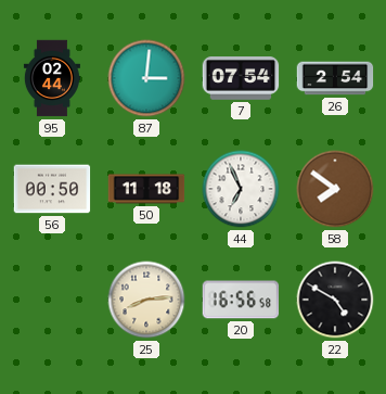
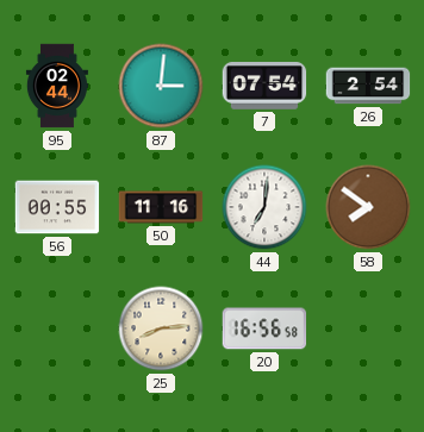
56: 00:50 -> 00:55 (57, 207)
50: 11:18 -> 11:16 (161, 207)
44: 6:56 -> 7:01 (264, 207)
22: 4:50 -> none (335, 300)
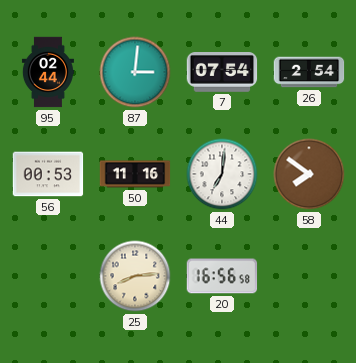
56: 00:55 -> 00:53 (48, 174)
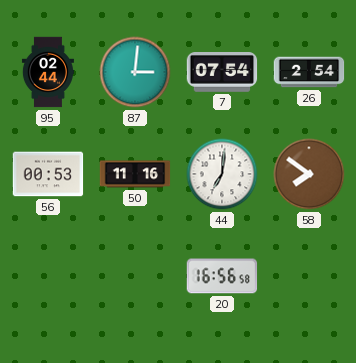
25: 8:14 -> none (135, 276)
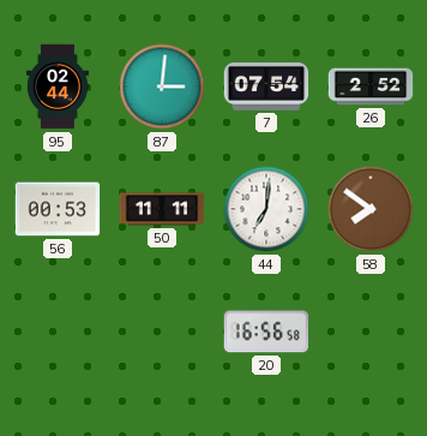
26: 2:54 -> 2:52 (371, 86)
50: 11:16 -> 11:11 (162, 209)
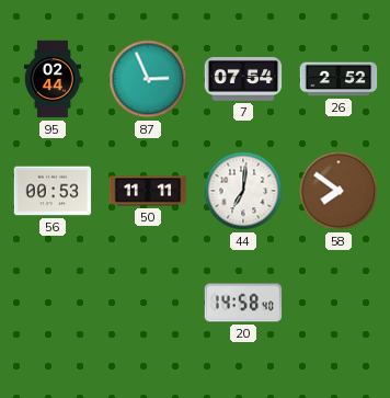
87: 3:01 -> 2:56 (148, 79)
20: 16:56 -> 14:58 (243, 303)
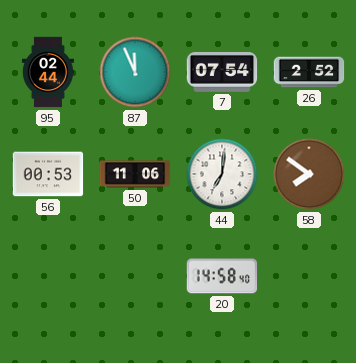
87: 2:56 -> 11:56 (135, 72)
50: 11:11 -> 11:06 (135, 174)
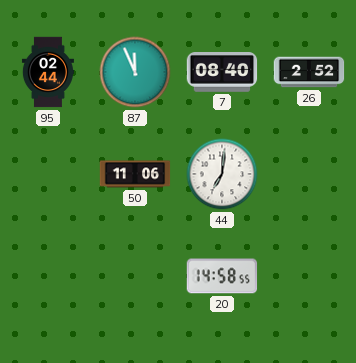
7: 07:54 -> 08:40 (222, 73)
56: 00:53 -> none (48, 174)
58: 7:51 -> none (309, 174)
20: 14:58:40 -> 14:58:55 (222, 276)
